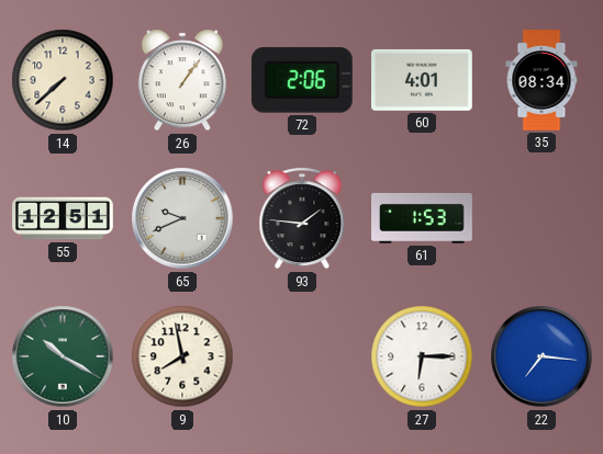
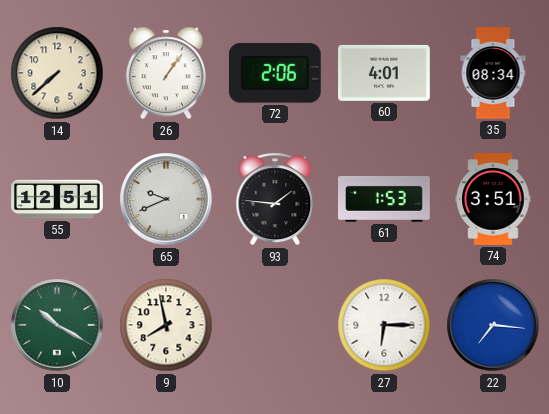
74: none -> 3:51 (493, 199)
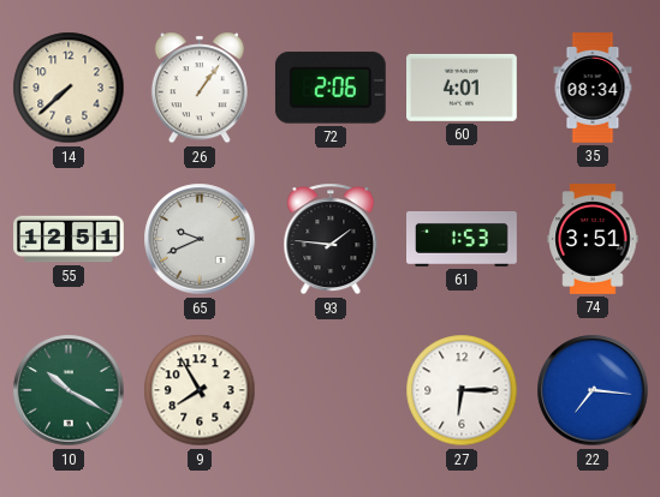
9: 7:58 -> 7:55 (200, 390)
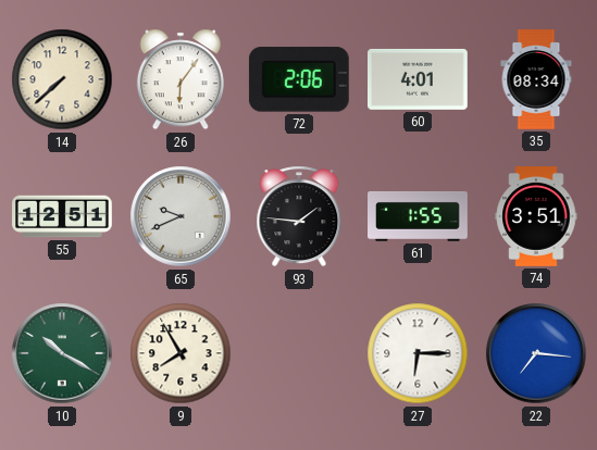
26: 1:06 -> 6:06 (181, 79)
61: 1:53 -> 1:55 (418, 216)
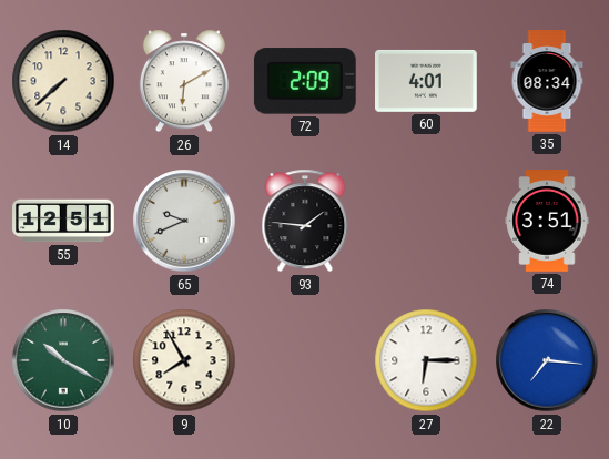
26: 6:06 -> 6:10 (184, 81)
72: 2:06 -> 2:09 (305, 81)
61: 1:55 -> none (418, 216)
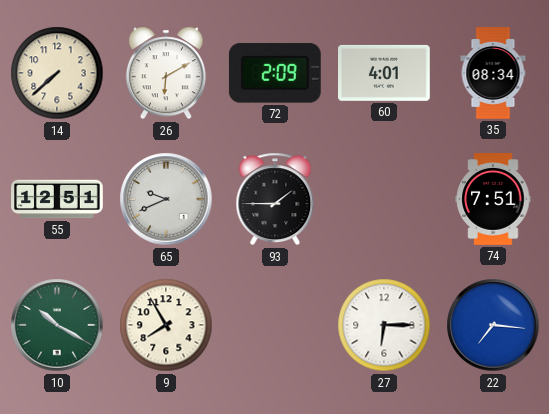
93: 1:46 -> 1:45 (275, 199)
74: 3:51 -> 7:51 (493, 199)
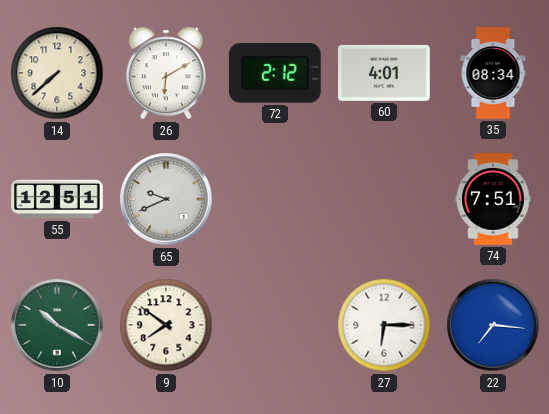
72: 2:09 -> 2:12 (275, 73)
93: 1:45 -> none (275, 199)
9: 7:55 -> 7:51 (166, 325)
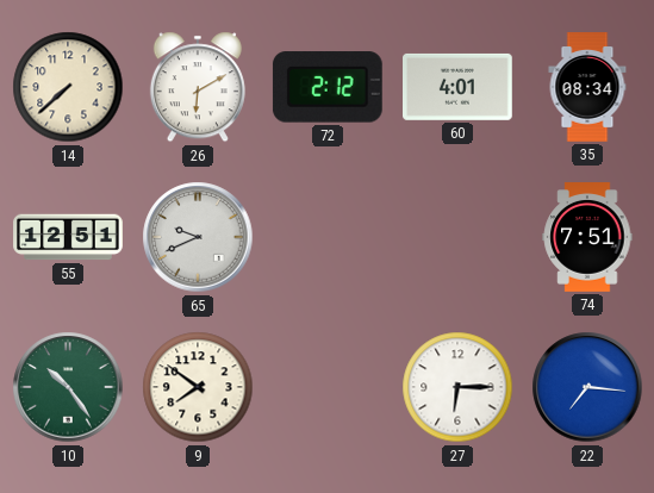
10: 10:20 -> 10:24 (68, 387)
